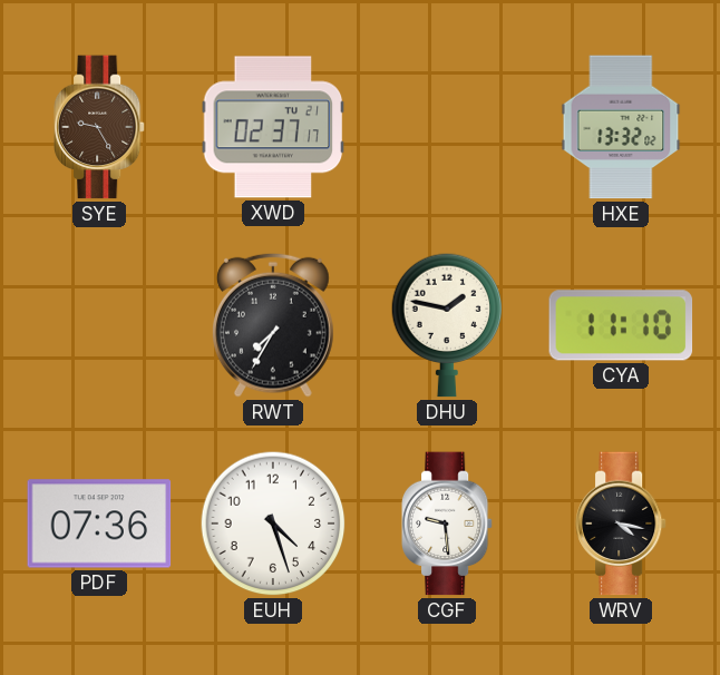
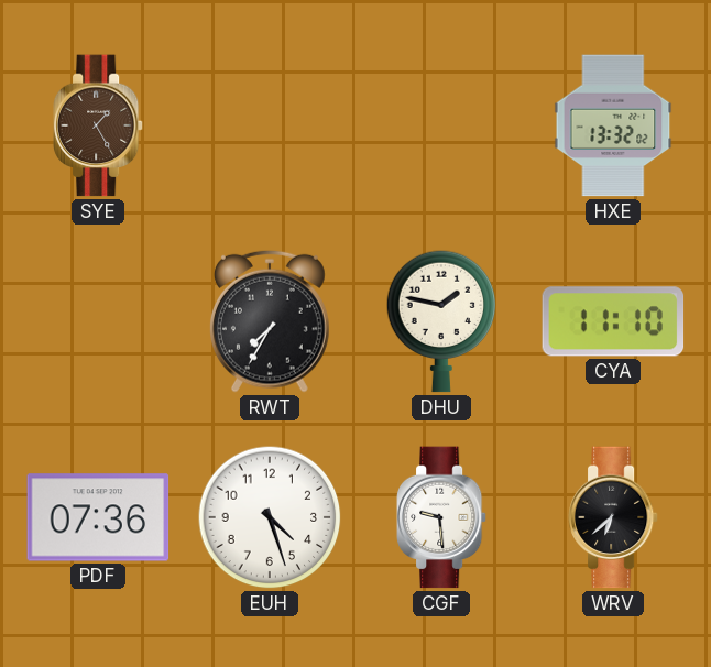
SYE: 9:25 -> 1:25 (98, 125)
XWD: 02:37 -> none (273, 127)
WRV: 4:17 -> 6:38 (613, 517)
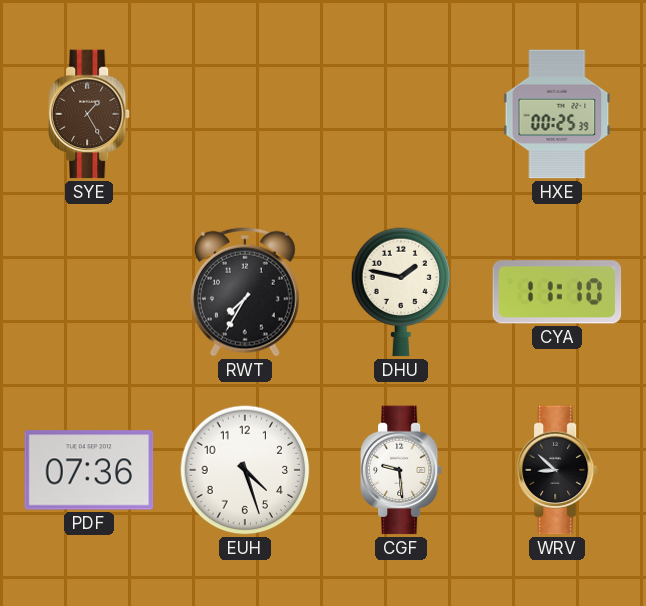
HXE: 13:32 -> 00:25 (557, 114)
WRV: 6:38 -> 8:52 (557, 470)
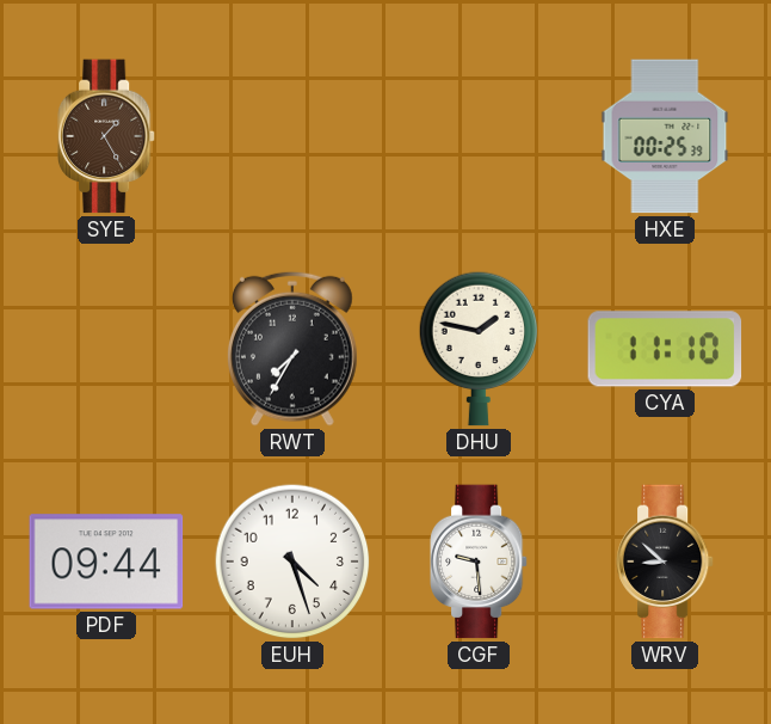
PDF: 07:36 -> 09:44 (106, 562)
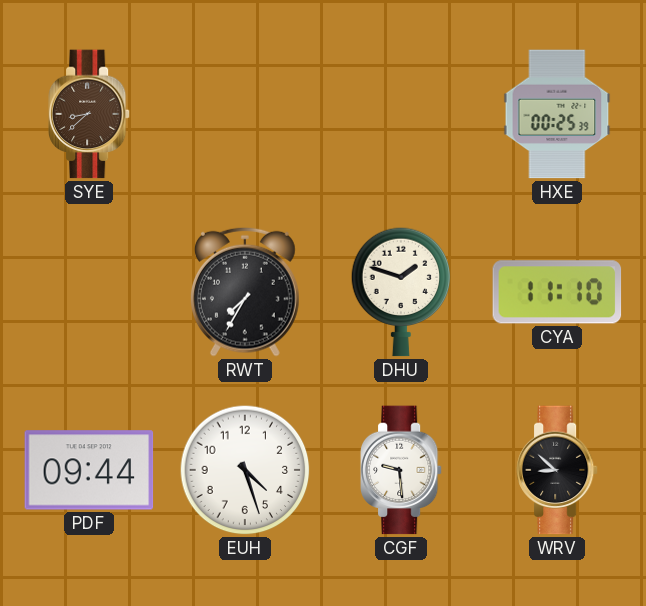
SYE: 1:25 -> 8:38 (89, 114)
DHU: 1:47 -> 1:48 (401, 292)
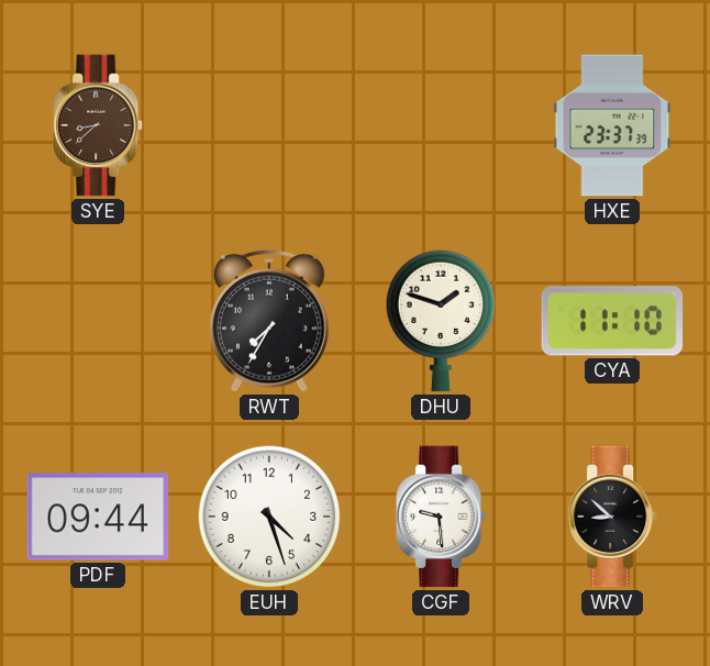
HXE: 00:25 -> 23:37 (612, 125)
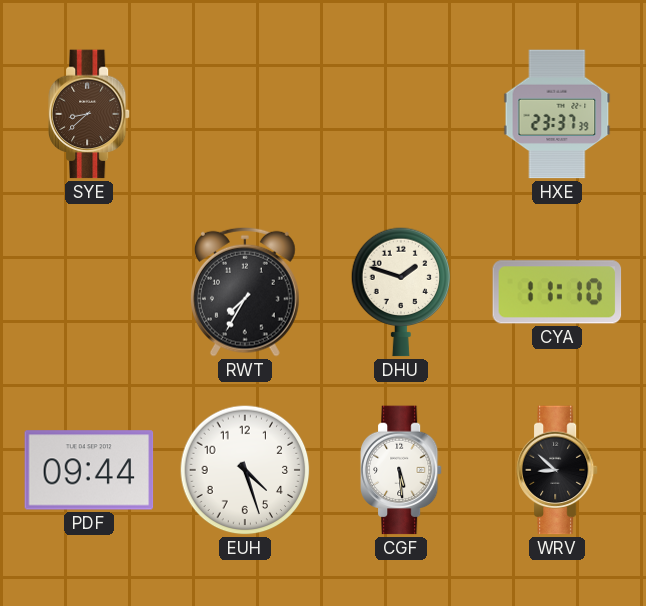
CGF: 9:29 -> 5:29 (401, 470)
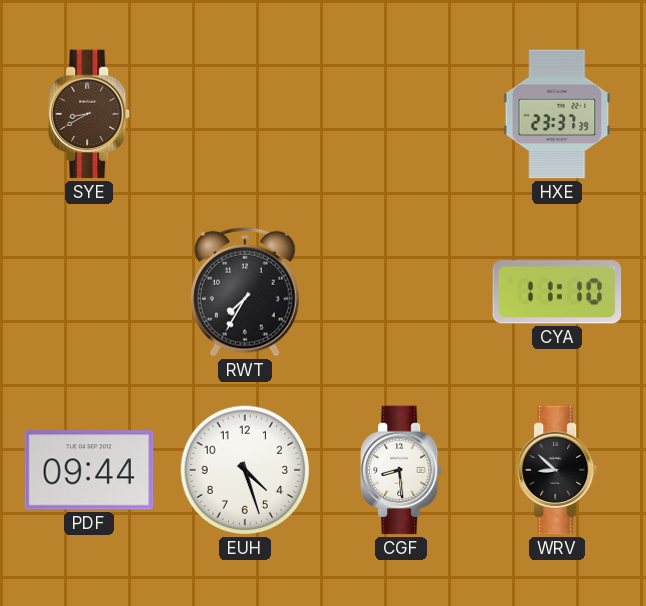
SYE: 8:38 -> 8:40 (89, 114)
DHU: 1:48 -> none (401, 292)
CGF: 5:29 -> 8:29 (401, 470)
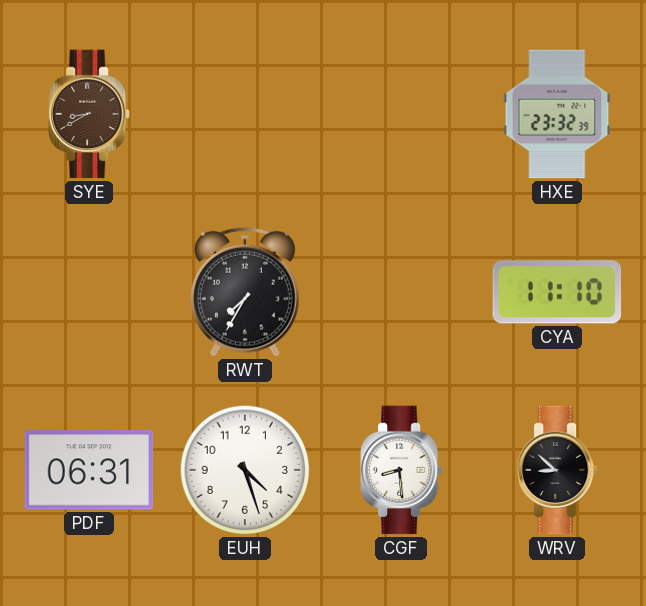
HXE: 23:37 -> 23:32 (557, 114)
PDF: 09:44 -> 06:31 (89, 470)
